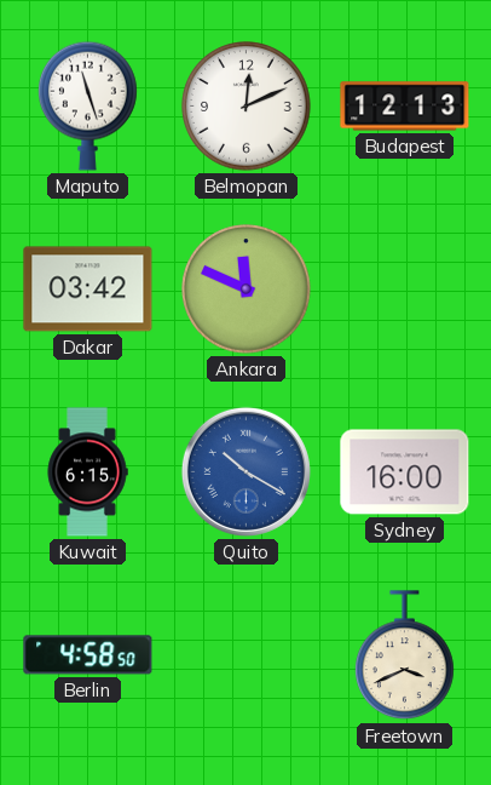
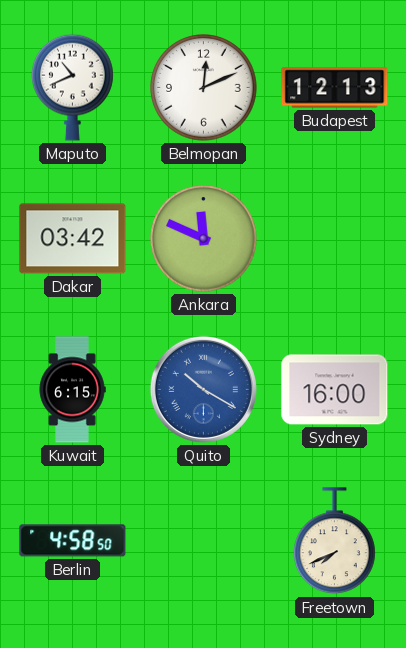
Maputo: 11:27 -> 10:41 (73, 87)
Freetown: 3:41 -> 7:41 (335, 541)
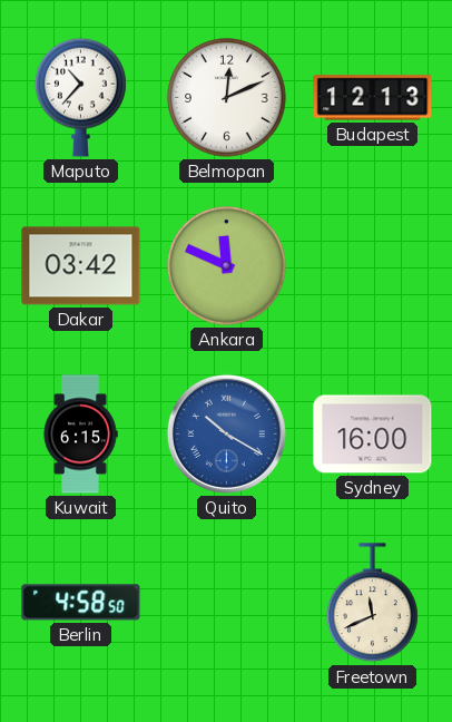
Maputo: 10:41 -> 10:37 (81, 97)
Freetown: 7:41 -> 11:41 (373, 603)
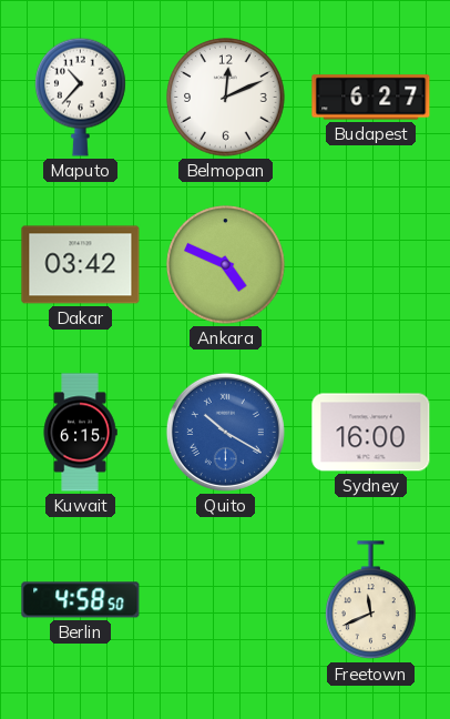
Budapest: 12:13 -> 6:27 (371, 98)
Ankara: 11:49 -> 4:49 (226, 265)
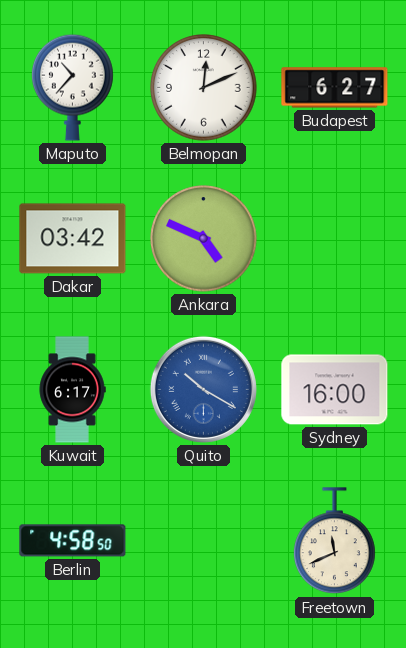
Kuwait: 6:15 -> 6:17 (72, 390)
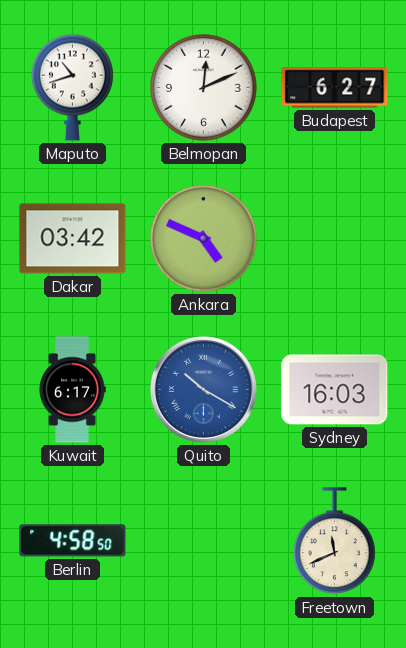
Maputo: 10:37 -> 10:42 (73, 87)
Sydney: 16:00 -> 16:03 (335, 390)
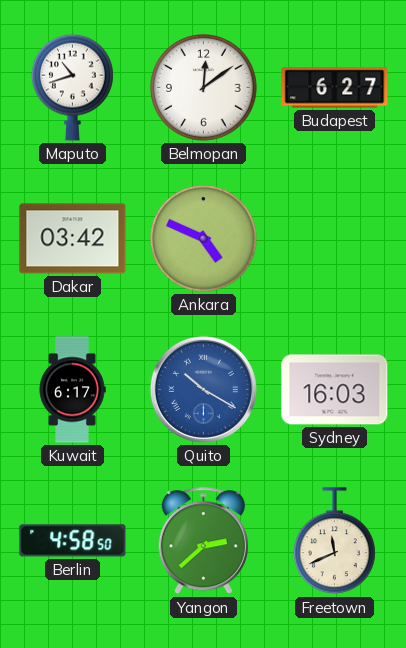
Belmopan: 12:11 -> 12:09 (204, 88)
Yangon: none -> 2:38 (203, 541)
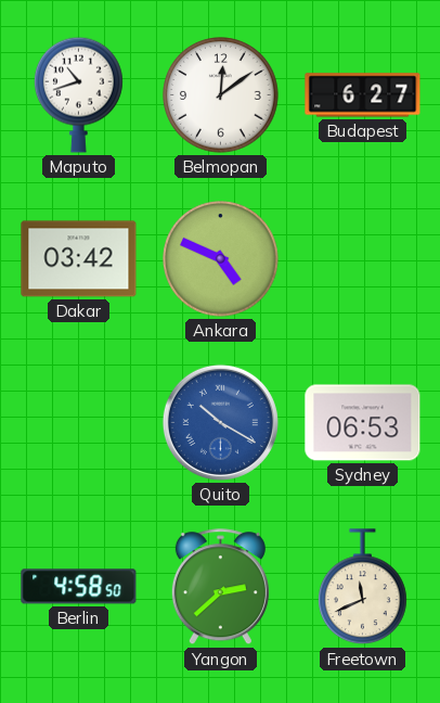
Kuwait: 6:17 -> none (72, 390)
Sydney: 16:03 -> 06:53 (363, 423)
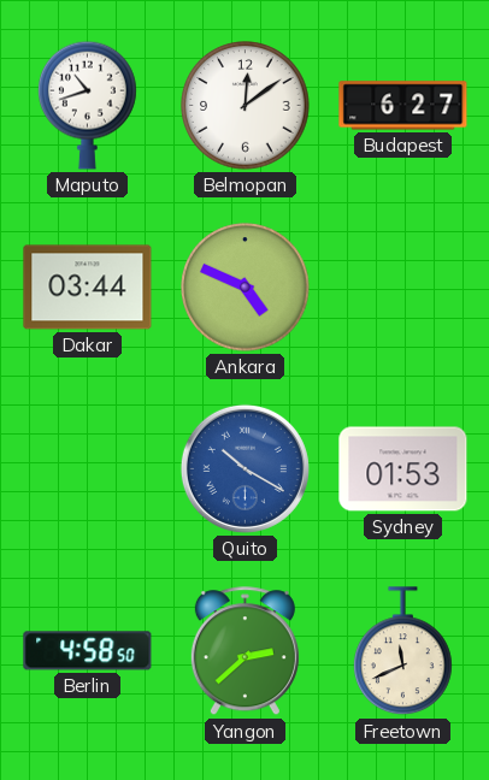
Dakar: 03:42 -> 03:44 (88, 288)
Sydney: 06:53 -> 01:53 (403, 469)
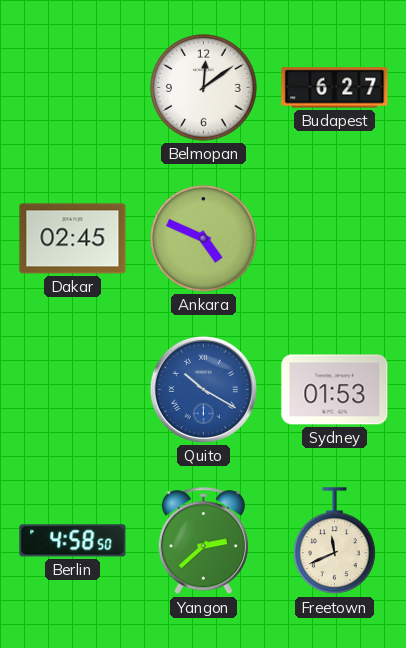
Maputo: 10:42 -> none (88, 105)
Dakar: 03:44 -> 02:45 (73, 239)
